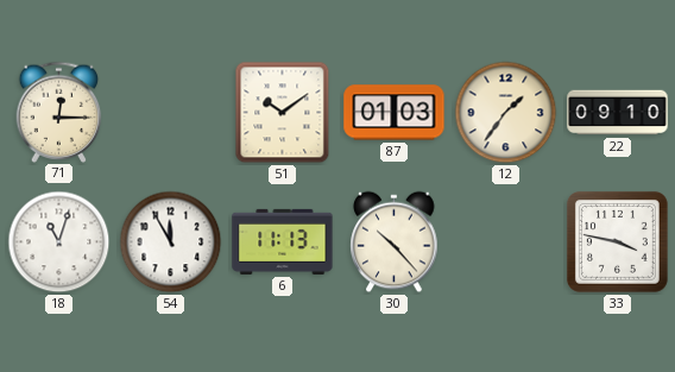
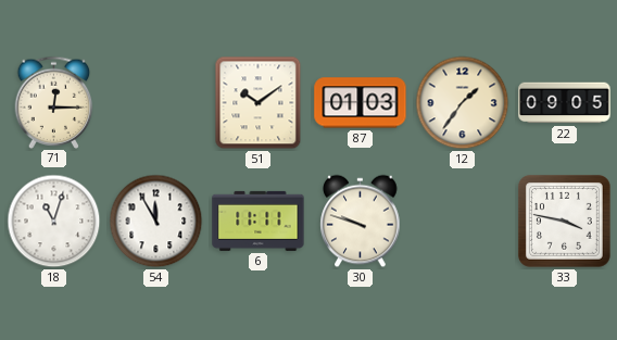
22: 09:10 -> 09:05 (565, 103)
6: 11:13 -> 11:11 (259, 221)
30: 10:23 -> 9:48 (361, 222)
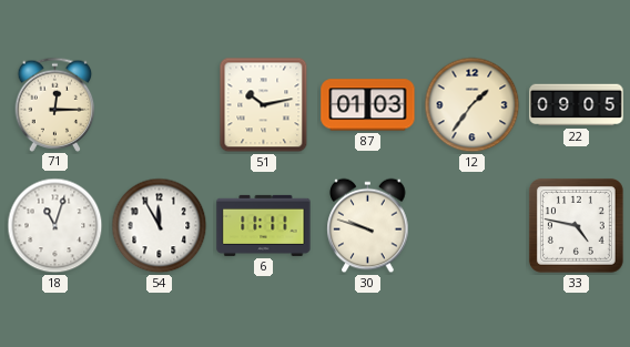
51: 10:09 -> 10:13 (264, 105)
33: 3:47 -> 4:47 (576, 225)
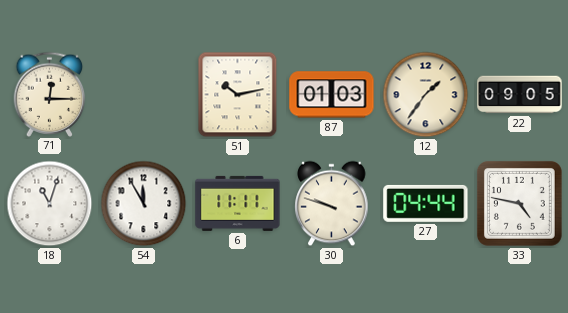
27: none -> 04:44 (426, 203)
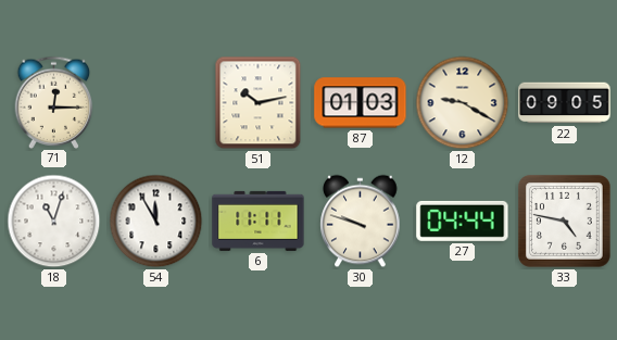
12: 1:36 -> 9:20 (463, 103)
